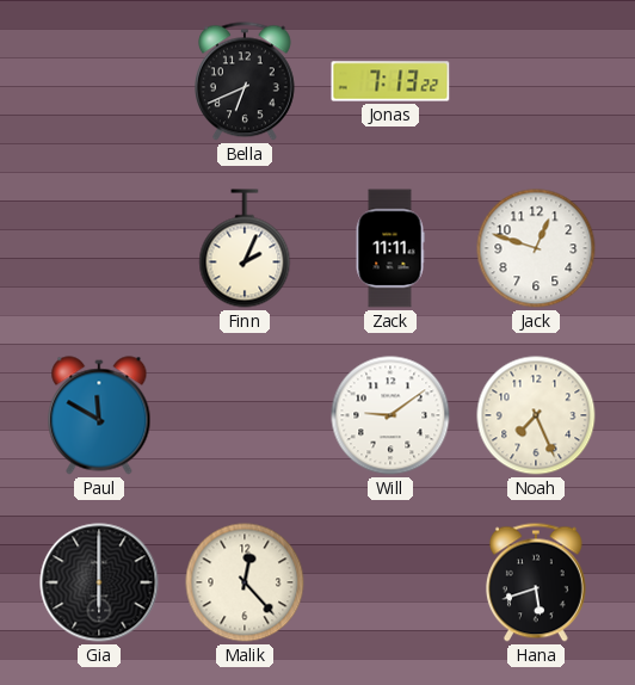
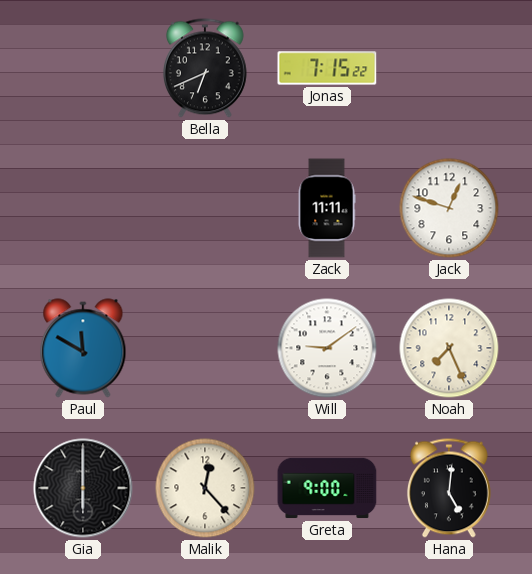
Jonas: 7:13 -> 7:15 (327, 68)
Finn: 2:04 -> none (245, 248)
Greta: none -> 9:00 (327, 488)
Hana: 5:42 -> 5:01 (449, 488)
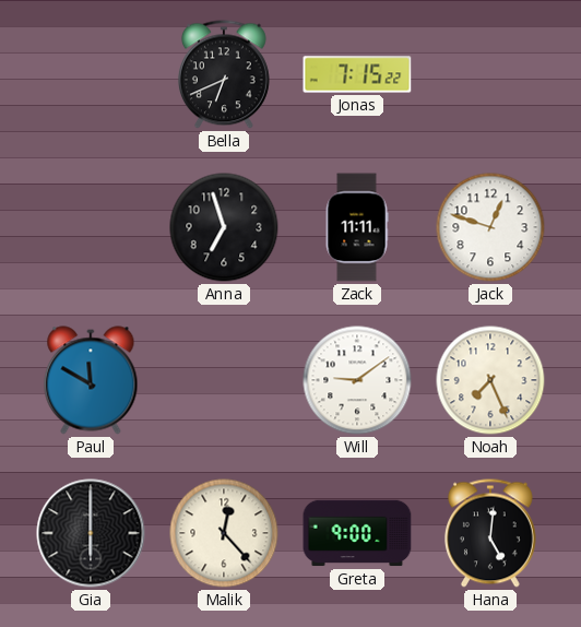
Anna: none -> 6:57 (224, 227)
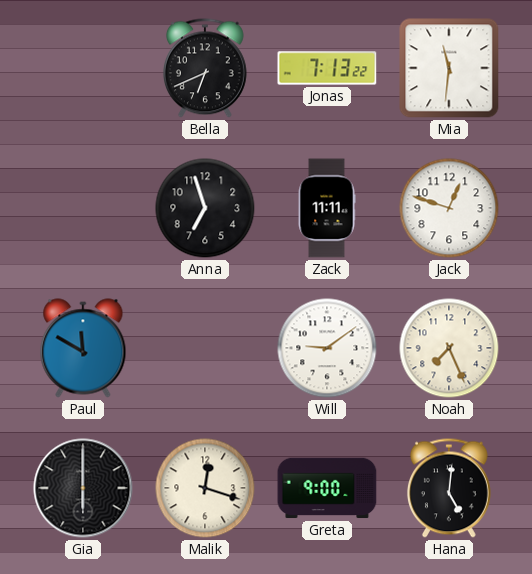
Jonas: 7:15 -> 7:13 (327, 68)
Mia: none -> 11:31 (449, 68)
Malik: 12:23 -> 12:18 (205, 488)
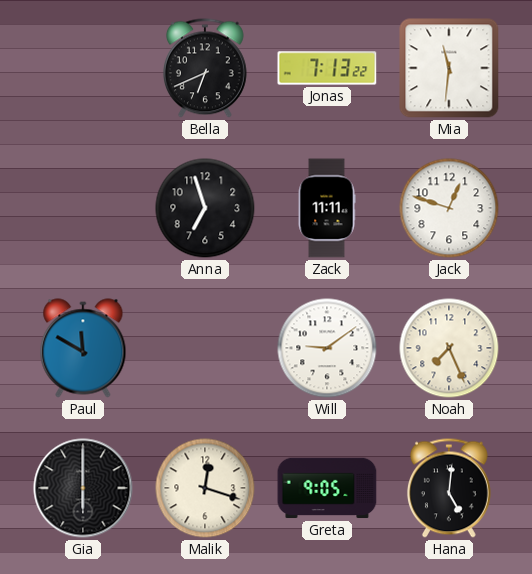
Greta: 9:00 -> 9:05 (327, 488)
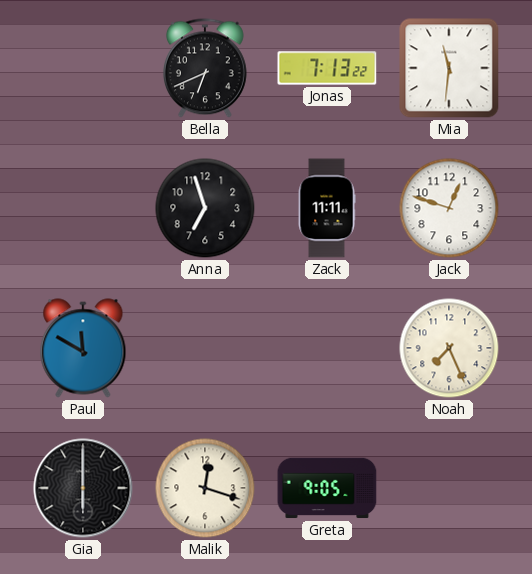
Will: 9:09 -> none (327, 348)
Hana: 5:01 -> none (449, 488)
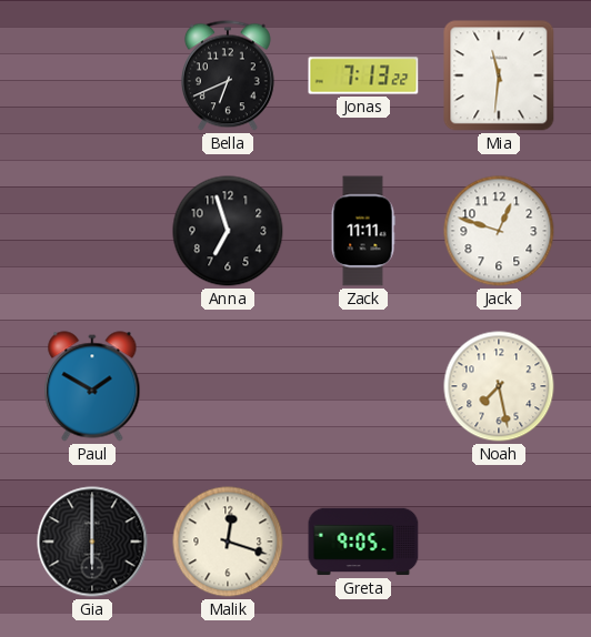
Paul: 11:50 -> 1:50 (92, 386)
Noah: 7:26 -> 7:28 (499, 386)
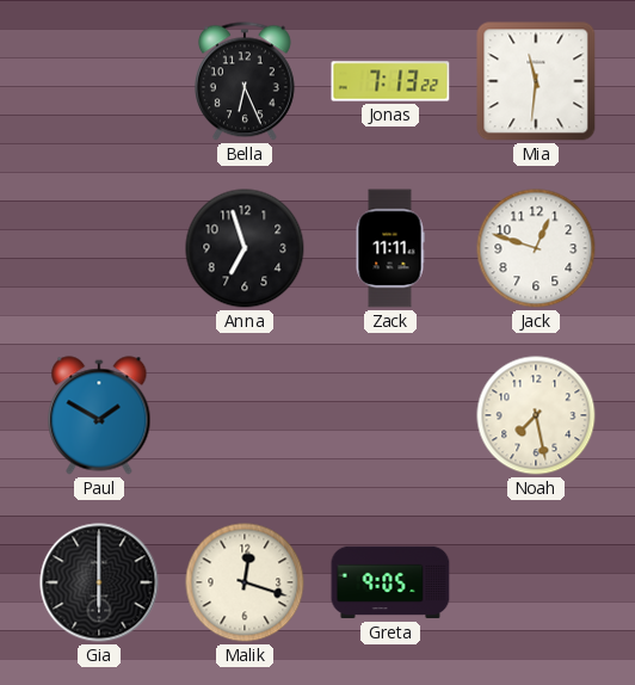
Bella: 6:41 -> 6:26 (245, 81)
